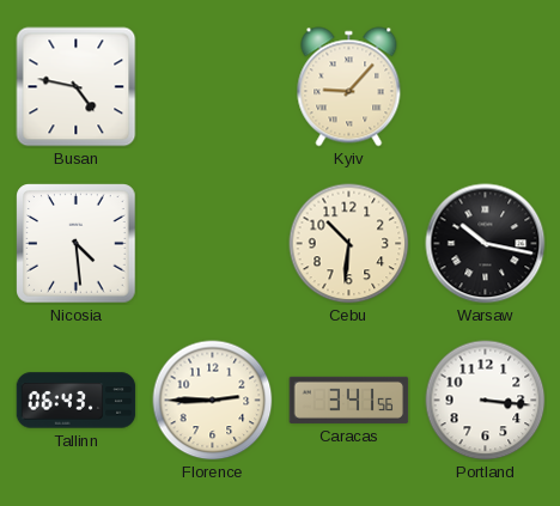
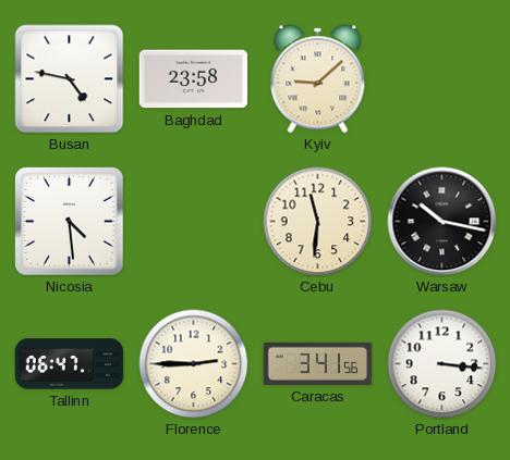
Baghdad: none -> 23:58 (194, 79)
Kyiv: 9:07 -> 9:08 (318, 79)
Cebu: 10:31 -> 11:31 (318, 222)
Tallinn: 06:43 -> 06:47 (70, 364)
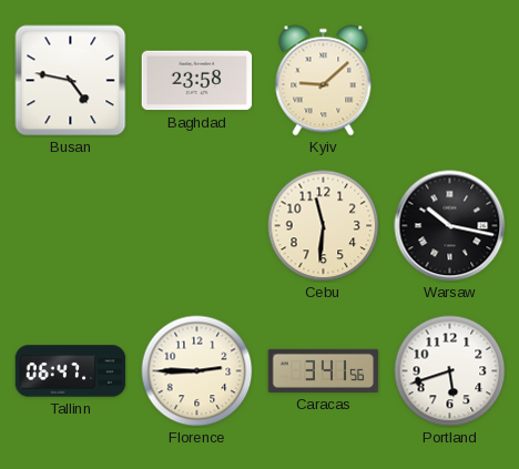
Nicosia: 4:29 -> none (70, 222)
Portland: 3:16 -> 5:42 (450, 371)
